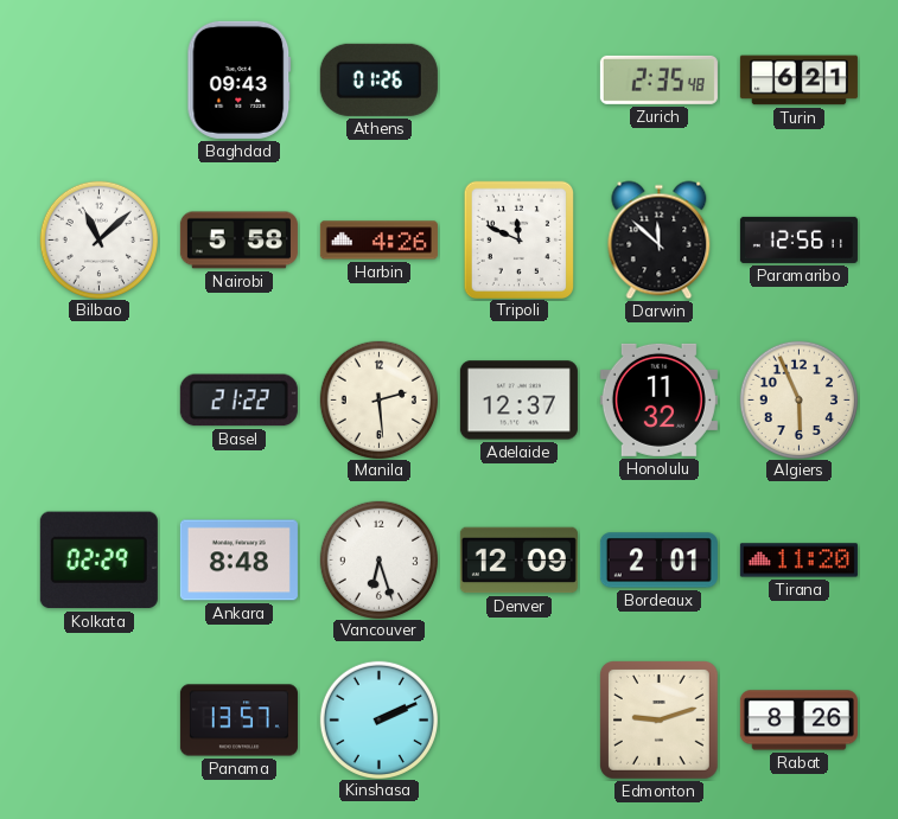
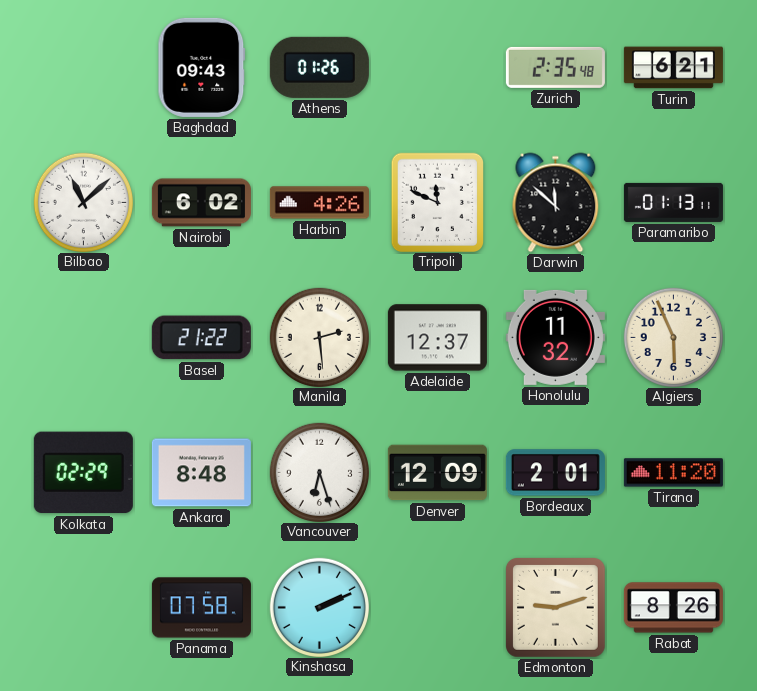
Nairobi: 5:58 -> 6:02 (201, 203)
Paramaribo: 12:56 -> 01:13 (673, 202)
Panama: 13:57 -> 07:58 (201, 608)
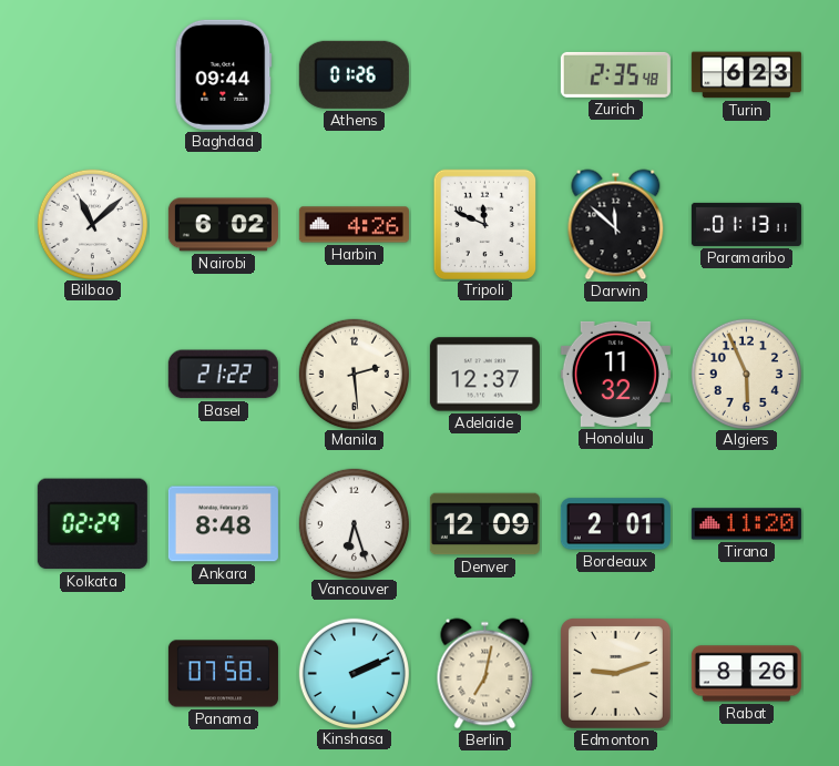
Baghdad: 09:43 -> 09:44 (224, 74)
Turin: 6:21 -> 6:23 (746, 75)
Berlin: none -> 7:02 (485, 674)
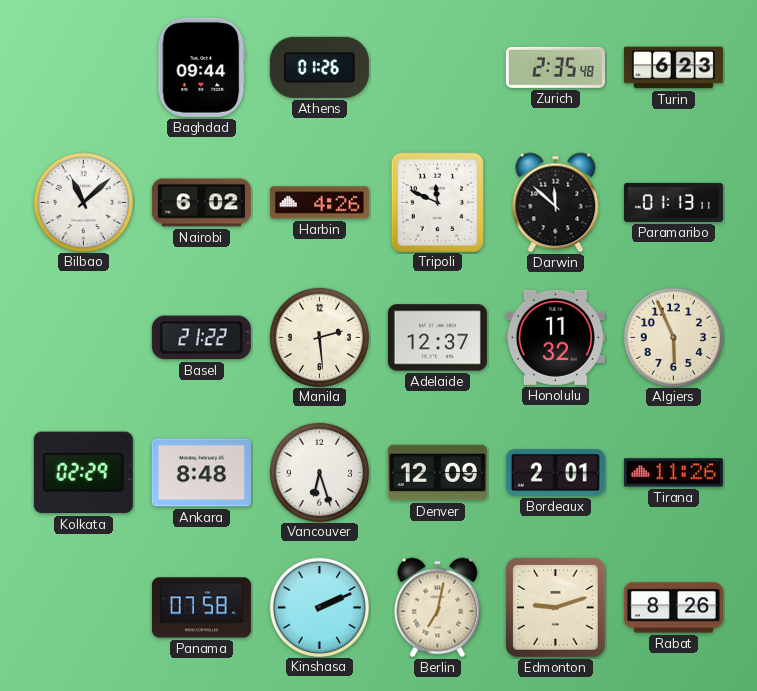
Tirana: 11:20 -> 11:26 (673, 473)
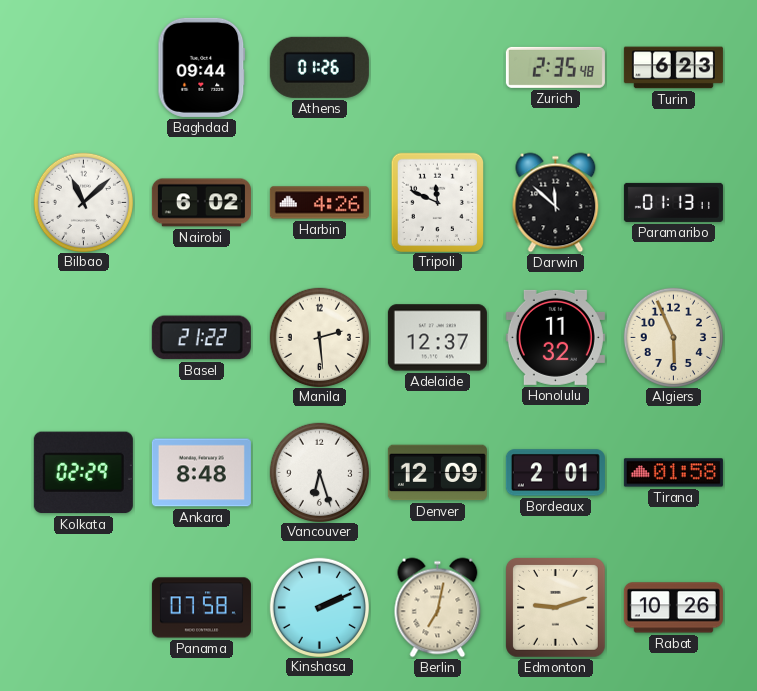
Tirana: 11:26 -> 01:58 (673, 473)
Rabat: 8:26 -> 10:26 (673, 608)
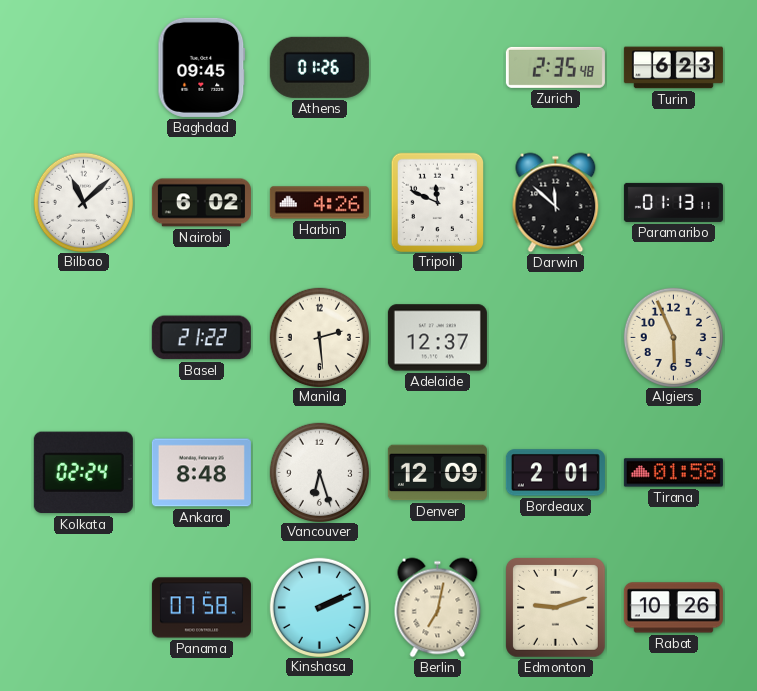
Baghdad: 09:44 -> 09:45 (202, 67)
Honolulu: 11:32 -> none (555, 337)
Kolkata: 02:29 -> 02:24 (83, 473)
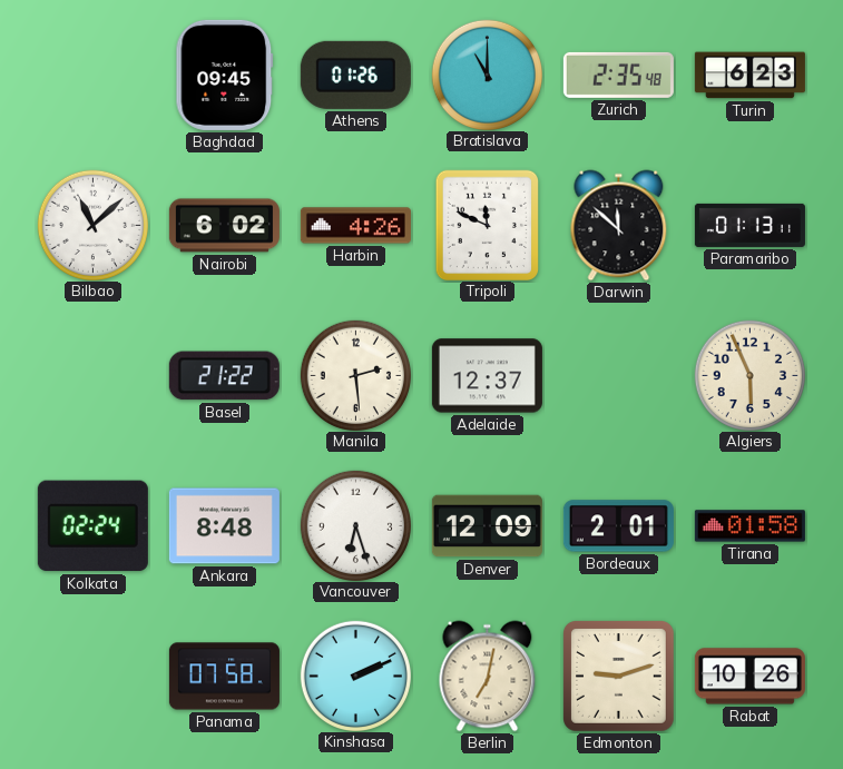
Bratislava: none -> 11:00 (487, 75)
